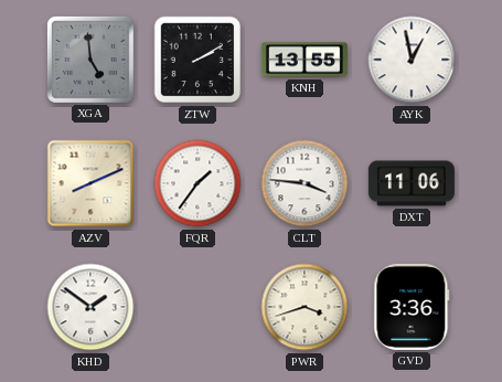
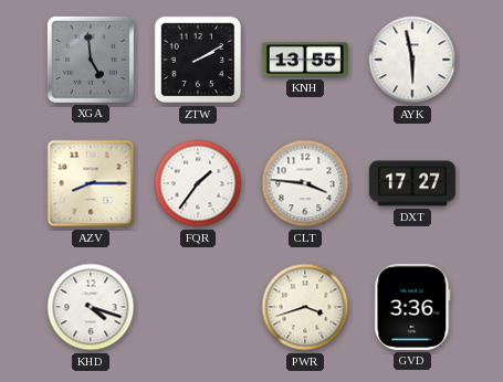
AYK: 12:58 -> 5:58 (412, 60)
AZV: 8:11 -> 8:15 (91, 183)
DXT: 11:06 -> 17:27 (412, 183)
KHD: 1:51 -> 4:18 (91, 307)
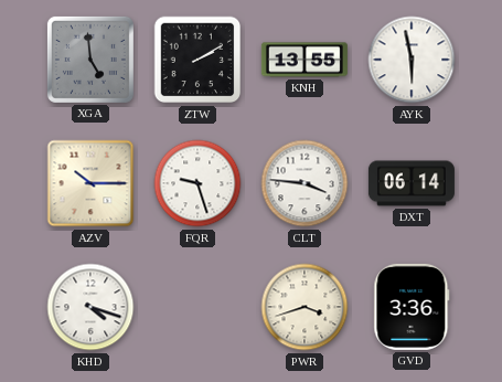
AZV: 8:15 -> 10:15 (90, 183)
FQR: 1:36 -> 9:27 (197, 183)
DXT: 17:27 -> 06:14 (412, 183)
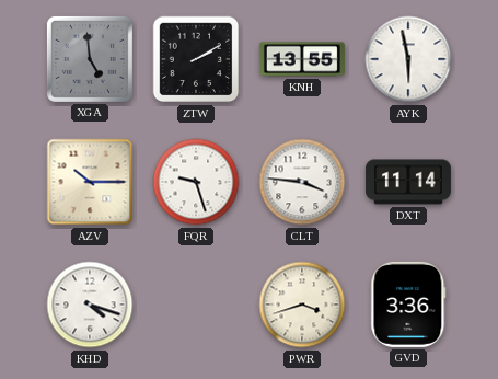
DXT: 06:14 -> 11:14 (408, 182)
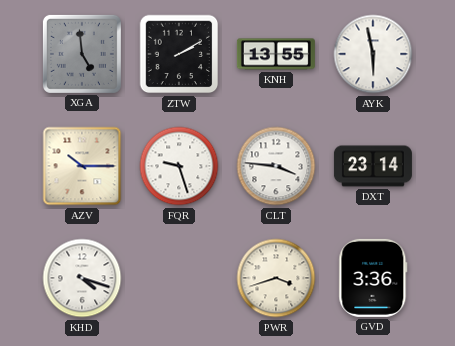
DXT: 11:14 -> 23:14 (373, 166)
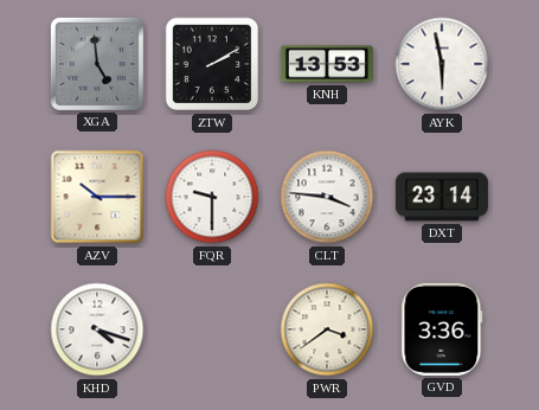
KNH: 13:55 -> 13:53 (327, 64)
FQR: 9:27 -> 9:30 (212, 197)
PWR: 3:42 -> 3:39 (327, 329)
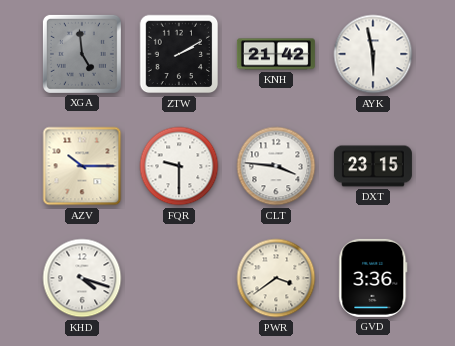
KNH: 13:53 -> 21:42 (276, 54)
DXT: 23:14 -> 23:15 (373, 166)
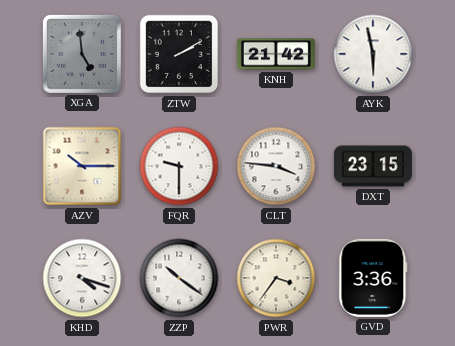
ZZP: none -> 10:21 (179, 278)
PWR: 3:39 -> 3:36 (276, 278)
